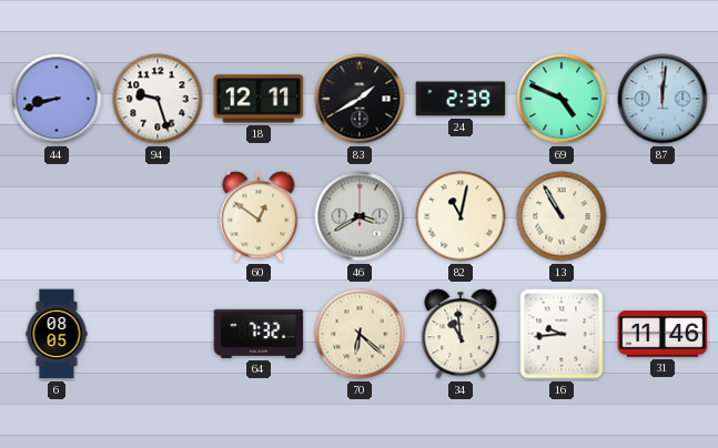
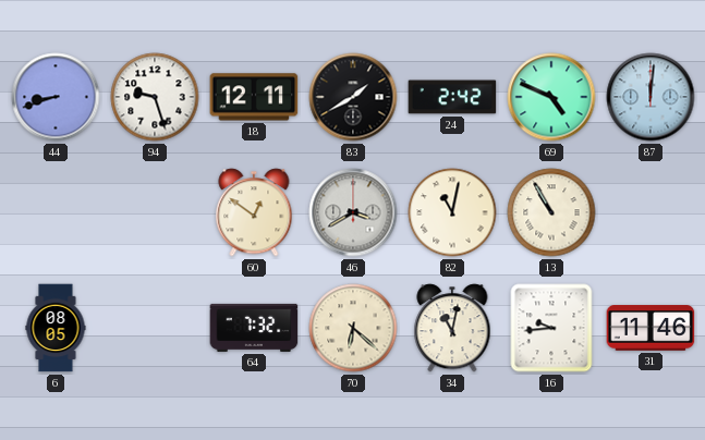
24: 2:39 -> 2:42 (452, 97)
34: 10:59 -> 11:02 (452, 328)
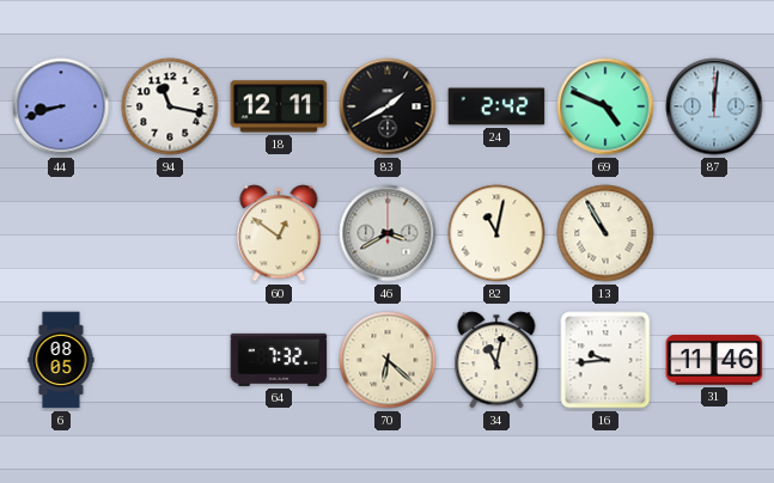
94: 9:27 -> 11:17 (170, 106)
